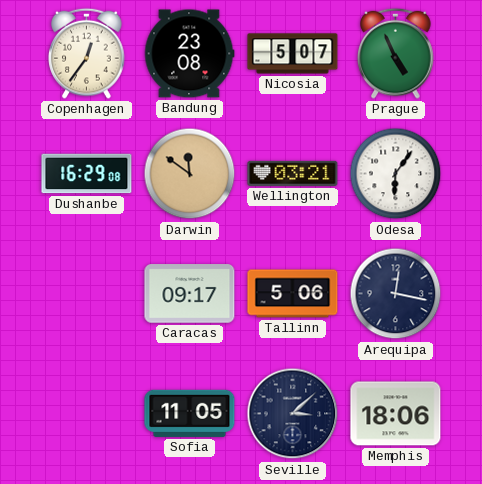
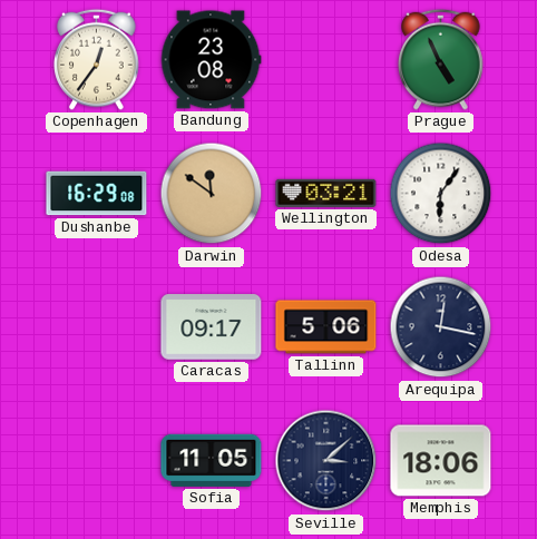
Nicosia: 5:07 -> none (293, 54)
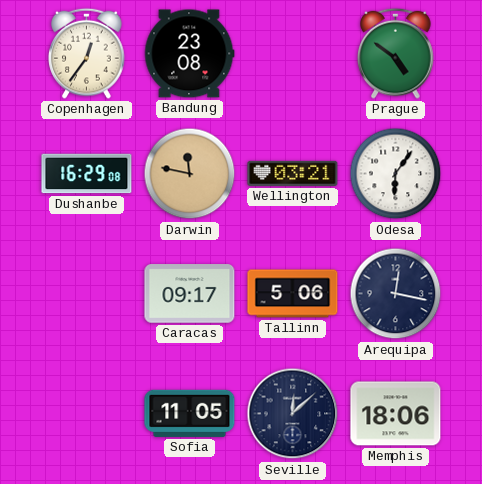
Prague: 4:56 -> 4:51 (396, 53)
Darwin: 11:51 -> 11:47 (190, 174)
Seville: 3:08 -> 12:08 (293, 414)
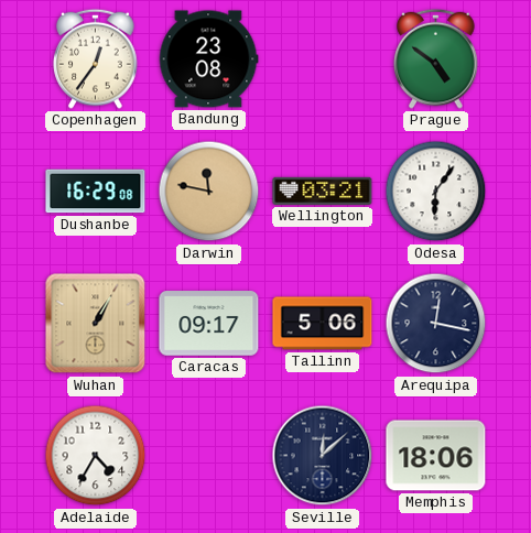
Wuhan: none -> 1:05 (96, 324)
Adelaide: none -> 4:35 (96, 456)
Sofia: 11:05 -> none (190, 413)
